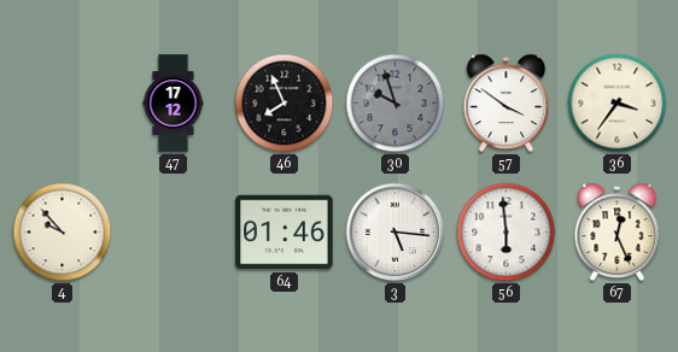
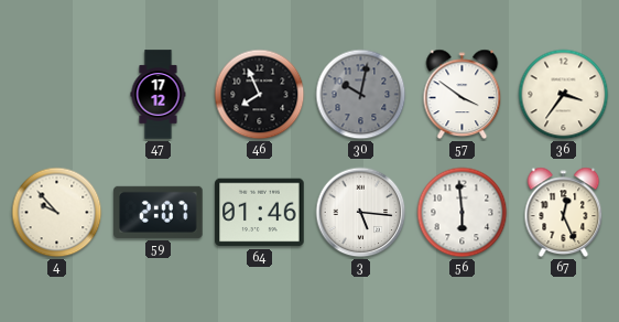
30: 9:57 -> 10:02 (361, 95)
59: none -> 2:07 (159, 212)
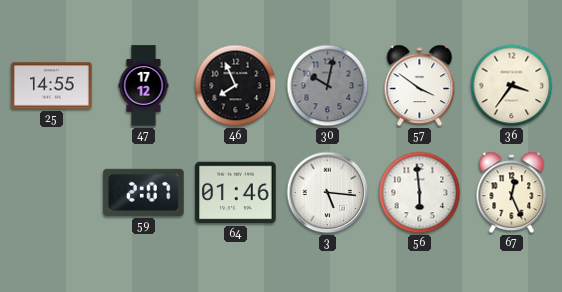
25: none -> 14:55 (52, 86)
4: 9:53 -> none (57, 213)
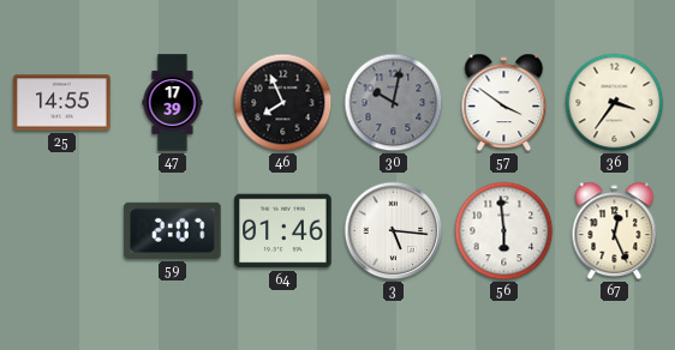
47: 17:12 -> 17:39 (173, 103)
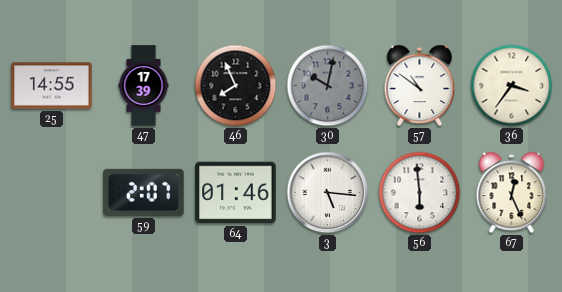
57: 3:51 -> 10:51 (420, 86)
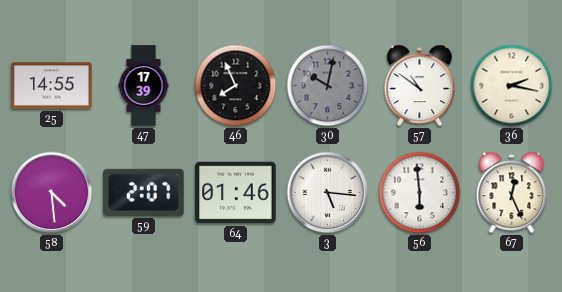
36: 3:36 -> 2:17 (512, 86)
58: none -> 4:29 (52, 193)
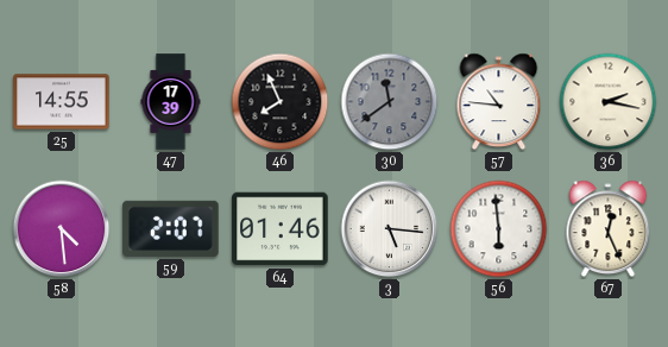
30: 10:02 -> 11:39 (390, 102)
57: 10:51 -> 10:46 (499, 102)
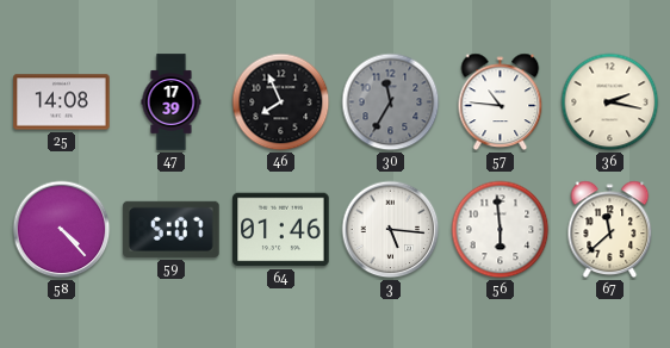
25: 14:55 -> 14:08 (62, 102)
30: 11:39 -> 11:35 (391, 102)
58: 4:29 -> 4:23 (62, 230)
59: 2:07 -> 5:07 (172, 229)
67: 12:26 -> 11:38 (610, 230)
